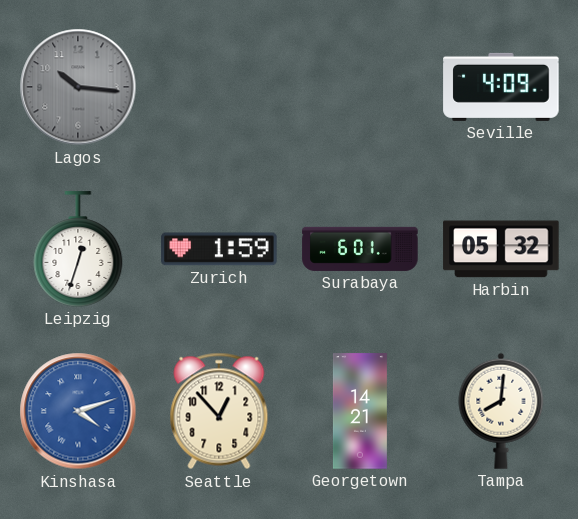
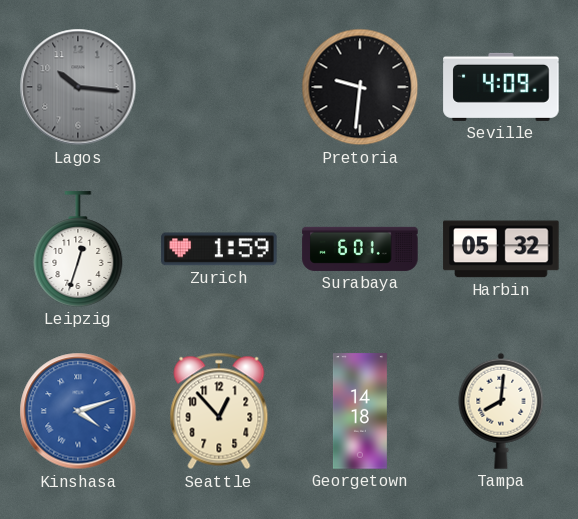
Pretoria: none -> 9:31 (360, 87)
Georgetown: 14:21 -> 14:18 (360, 411)
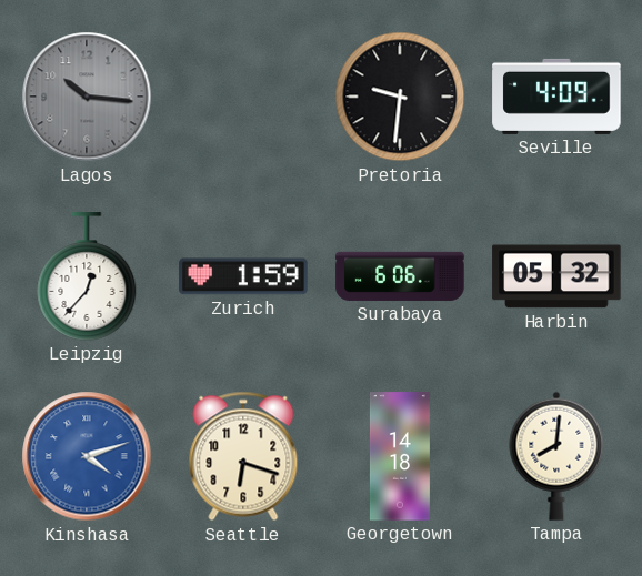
Leipzig: 12:33 -> 12:37 (87, 276)
Surabaya: 6:01 -> 6:06 (400, 276)
Seattle: 12:53 -> 6:18 (243, 456)
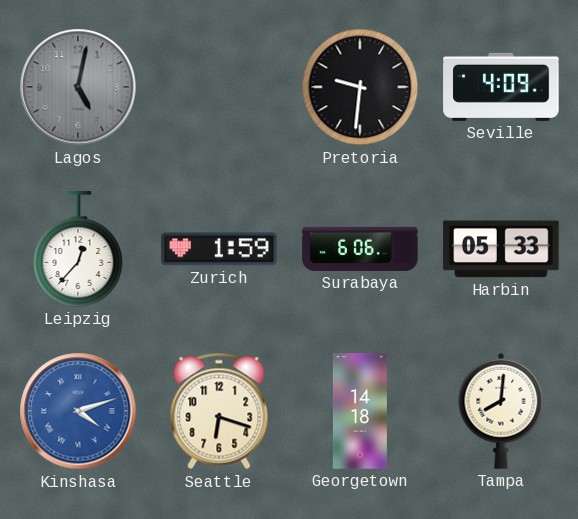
Lagos: 10:16 -> 5:02 (78, 87)
Harbin: 05:32 -> 05:33 (501, 249)
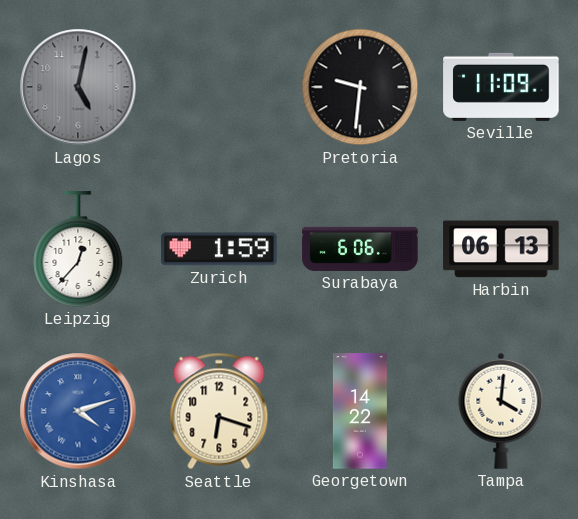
Seville: 4:09 -> 11:09 (501, 87)
Harbin: 05:33 -> 06:13 (501, 249)
Georgetown: 14:18 -> 14:22 (360, 411)
Tampa: 8:01 -> 4:01 (501, 411)
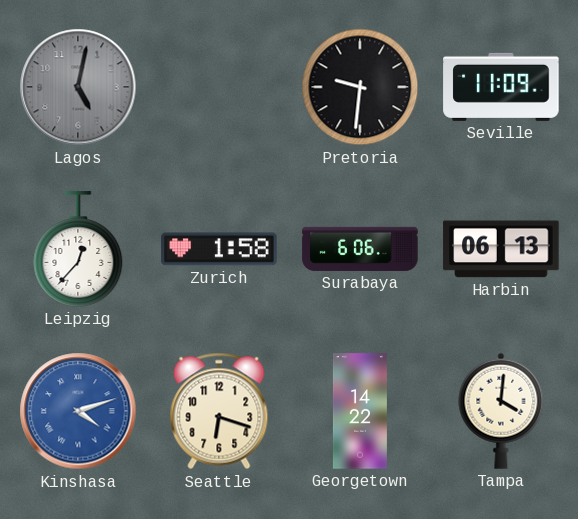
Zurich: 1:59 -> 1:58 (219, 249)
